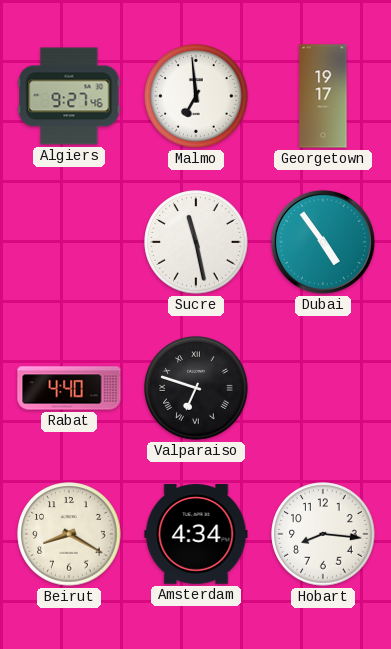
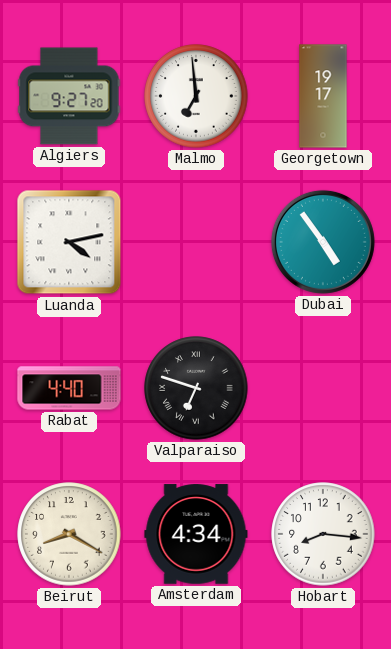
Algiers: 9:27:46 -> 9:27:20 (69, 96)
Luanda: none -> 4:13 (69, 242)
Sucre: 11:28 -> none (196, 242)
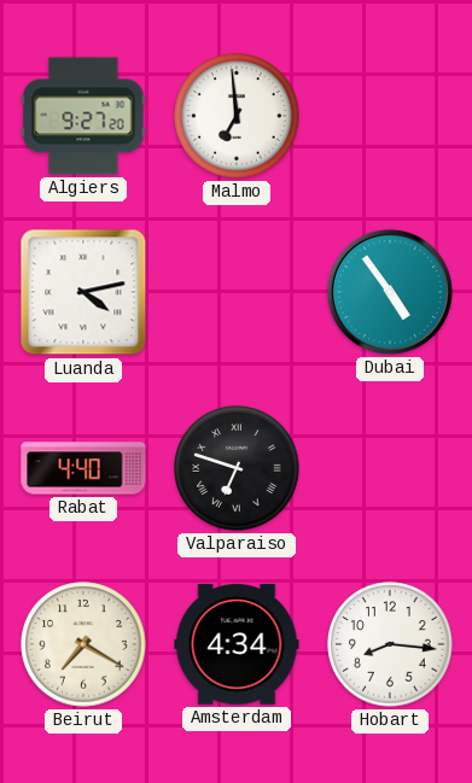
Georgetown: 19:17 -> none (323, 96)
Beirut: 8:20 -> 7:20 (83, 644)
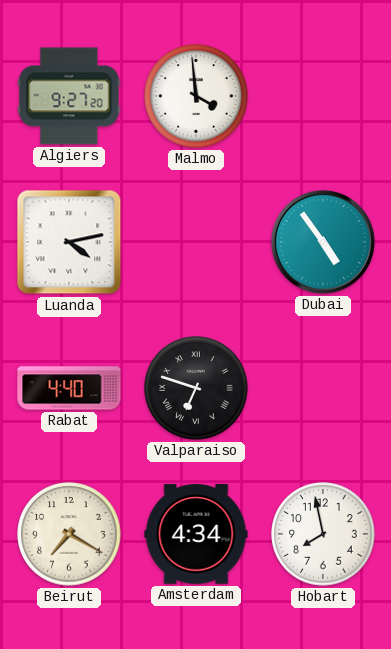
Malmo: 6:59 -> 3:59 (196, 96)
Hobart: 8:16 -> 7:58 (323, 534)
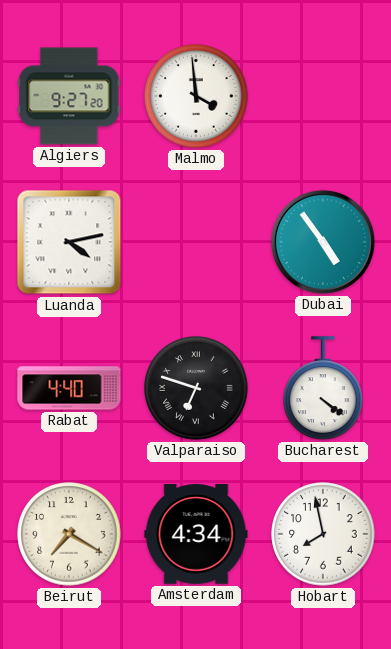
Bucharest: none -> 4:21 (323, 388)
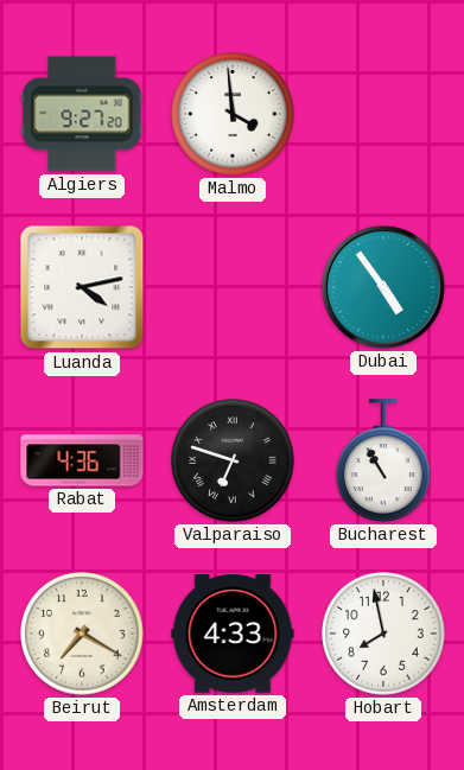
Rabat: 4:40 -> 4:36 (82, 460)
Bucharest: 4:21 -> 10:55 (383, 460)
Amsterdam: 4:34 -> 4:33 (233, 634)
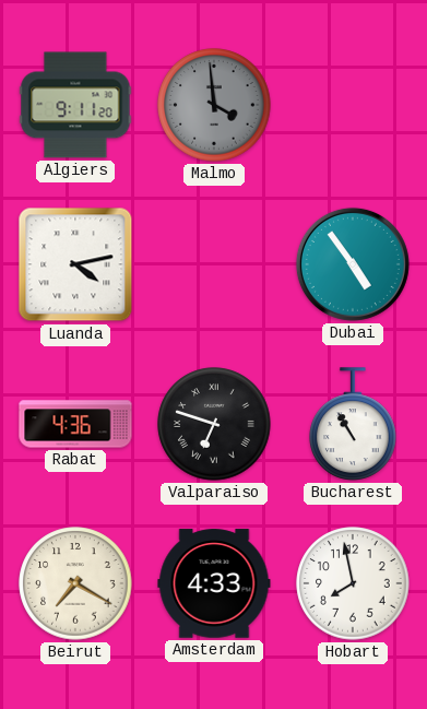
Algiers: 9:27 -> 9:11 (75, 105)
Malmo dial: white -> grey (214, 105)
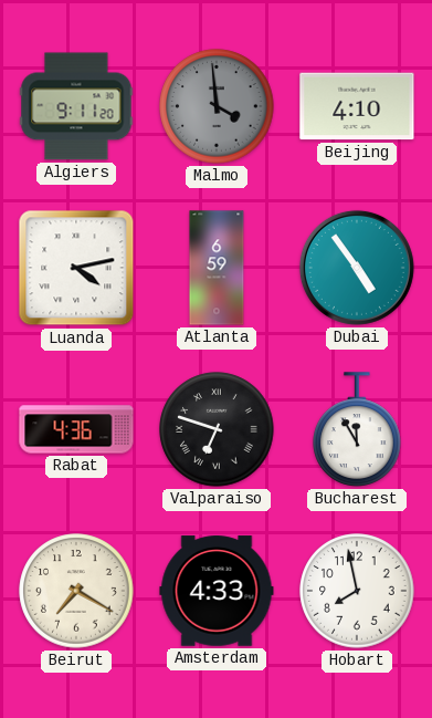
Beijing: none -> 4:10 (357, 106)
Atlanta: none -> 6:59 (217, 268)
Bucharest: 10:55 -> 11:55 (357, 429)
